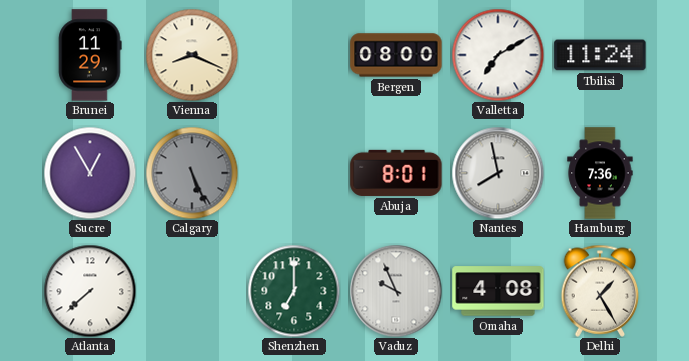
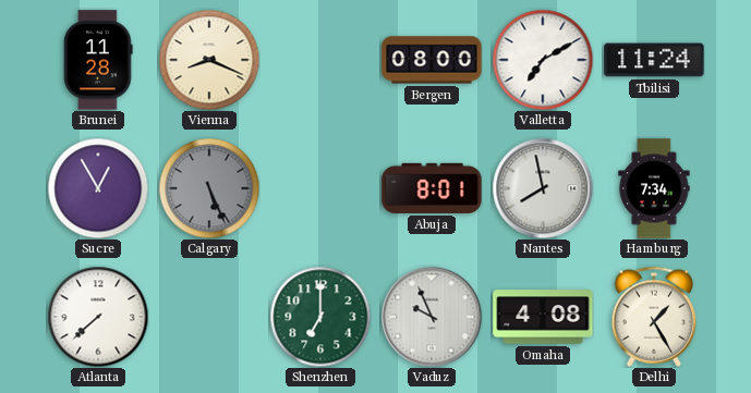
Brunei: 11:29 -> 11:28 (98, 60)
Hamburg: 7:36 -> 7:34 (654, 188)
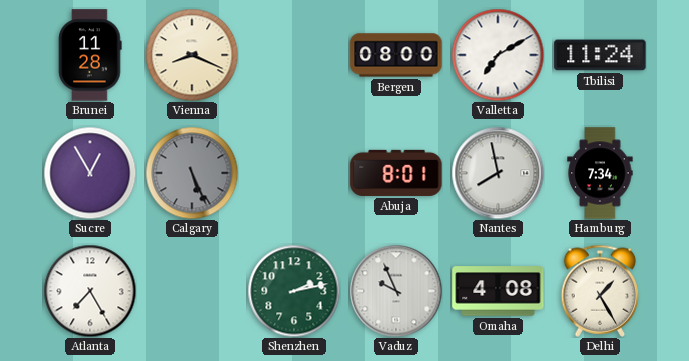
Atlanta: 7:38 -> 7:25 (90, 291)
Shenzhen: 7:00 -> 2:13 (294, 291)
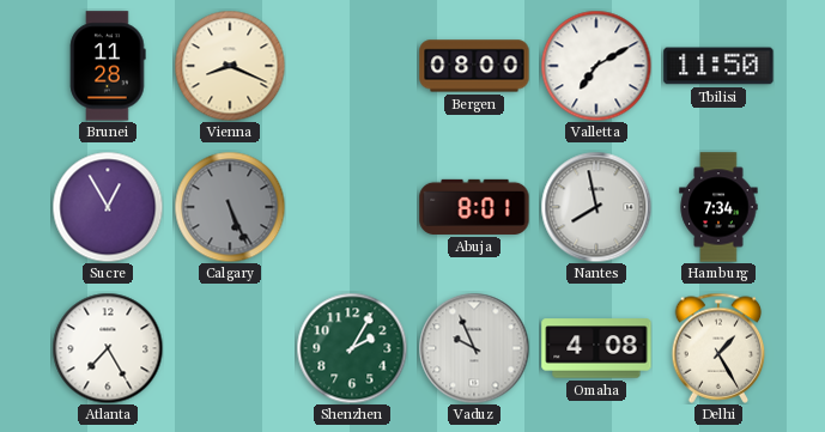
Tbilisi: 11:24 -> 11:50 (718, 66)
Shenzhen: 2:13 -> 2:05 (352, 348)
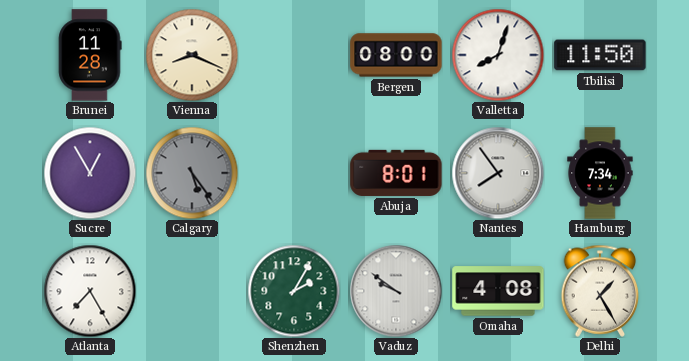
Valletta: 7:10 -> 8:03 (498, 55)
Calgary: 5:26 -> 5:24 (192, 173)
Nantes: 7:58 -> 7:54 (498, 173)
Vaduz: 9:56 -> 9:51 (396, 291)
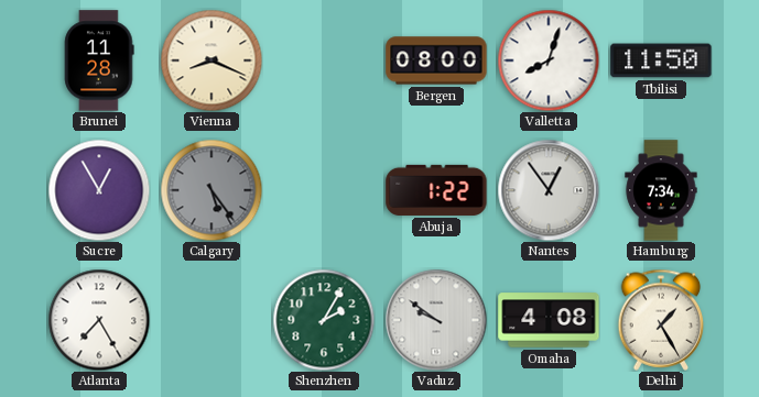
Abuja: 8:01 -> 1:22 (436, 190)
Nantes: 7:54 -> 12:54 (549, 190)
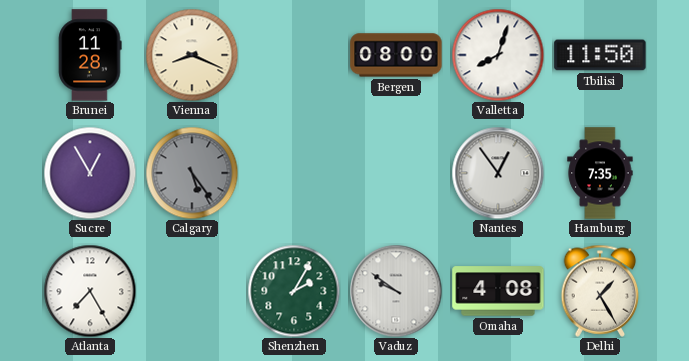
Abuja: 1:22 -> none (436, 190)
Hamburg: 7:34 -> 7:35 (600, 173)
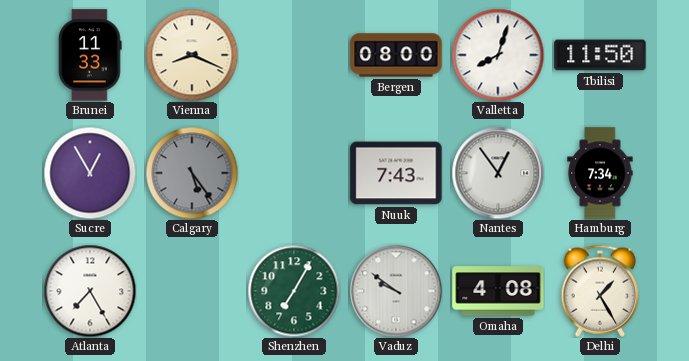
Brunei: 11:28 -> 11:33 (90, 55)
Nuuk: none -> 7:43 (396, 173)
Hamburg: 7:35 -> 7:34 (600, 173)
Shenzhen: 2:05 -> 7:05 (294, 291)
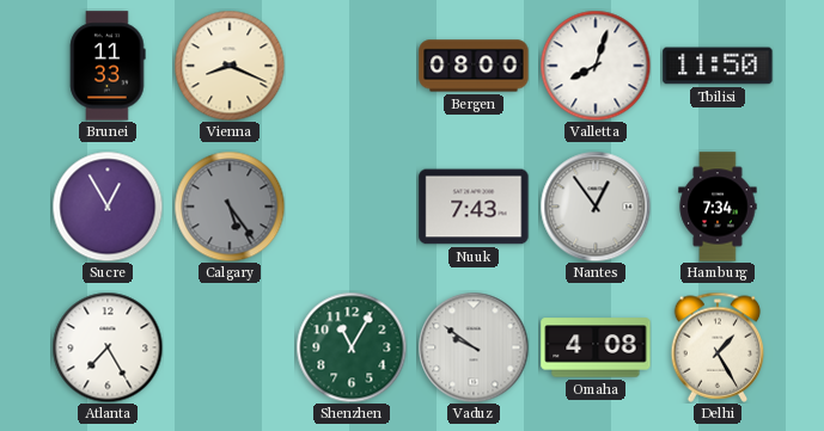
Shenzhen: 7:05 -> 11:05 (352, 347)
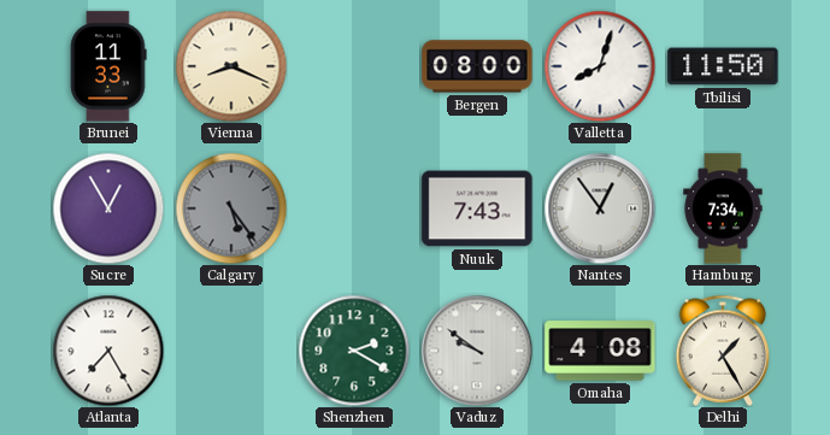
Shenzhen: 11:05 -> 2:20 (354, 351)
